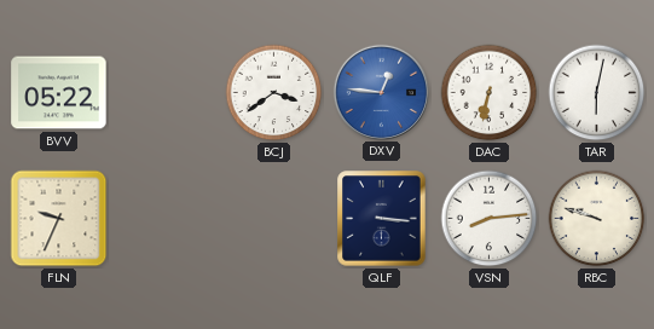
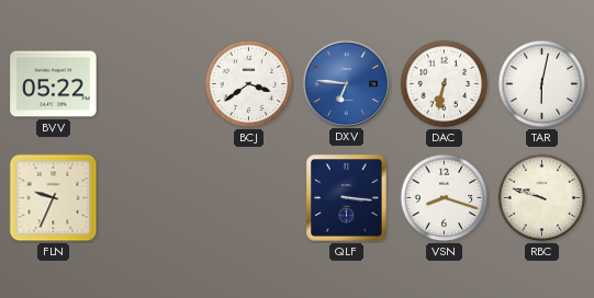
DXV: 12:46 -> 6:46 (346, 83)
VSN: 8:14 -> 8:18 (445, 198)
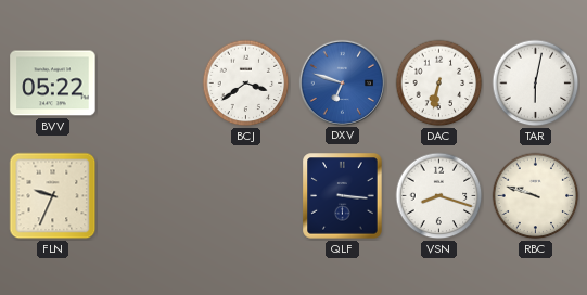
DXV: 6:46 -> 6:48 (342, 82)
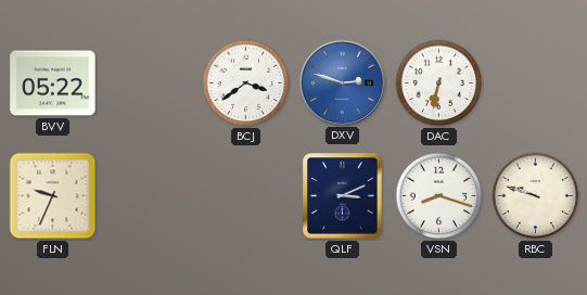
DXV: 6:48 -> 2:48 (342, 82)
TAR: 6:02 -> none (536, 84)
QLF: 3:16 -> 3:11 (343, 196)
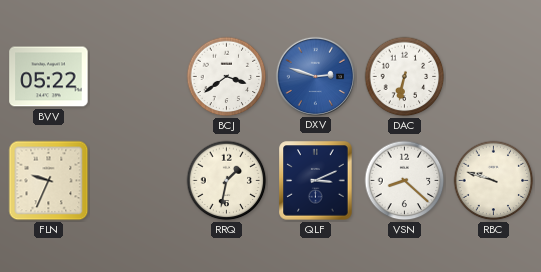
RRQ: none -> 1:32 (227, 181)
VSN: 8:18 -> 8:22 (405, 181)
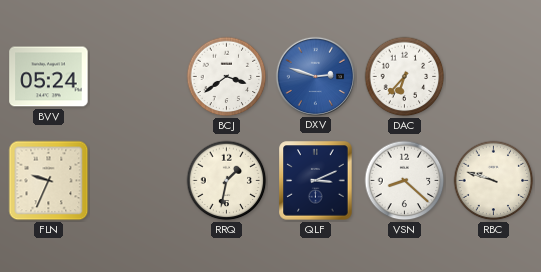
BVV: 05:22 -> 05:24 (49, 77)
DAC: 6:32 -> 6:37 (405, 77)
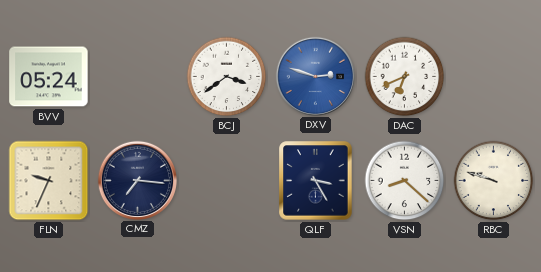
DAC: 6:37 -> 6:41 (405, 77)
CMZ: none -> 7:16 (137, 180)
RRQ: 1:32 -> none (227, 181)
QLF: 3:11 -> 3:25 (316, 181)
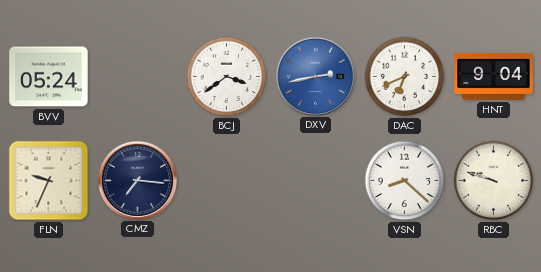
DXV: 2:48 -> 2:43 (315, 76)
HNT: none -> 9:04 (494, 76)
QLF: 3:25 -> none (316, 181)
